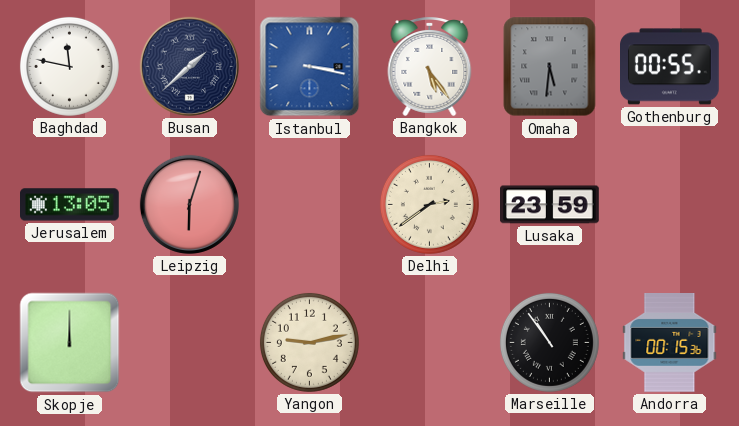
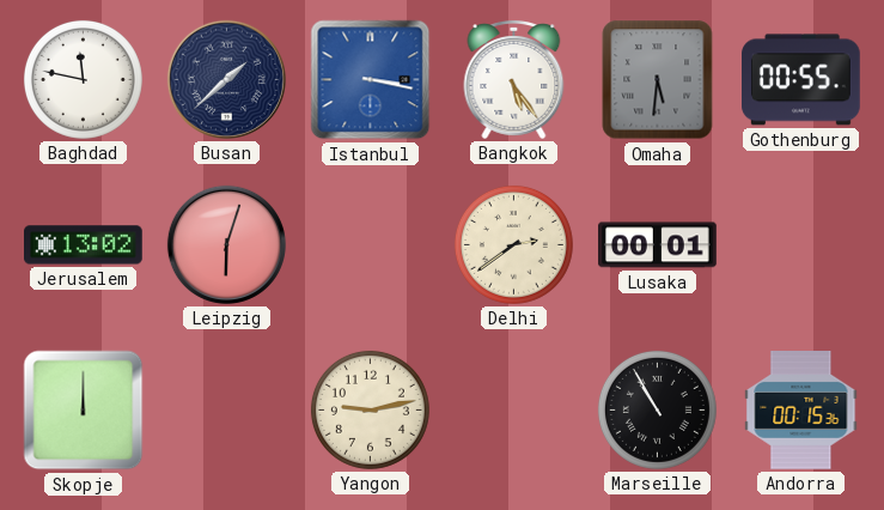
Jerusalem: 13:05 -> 13:02 (84, 245)
Lusaka: 23:59 -> 00:01 (658, 245)
Marseille: 10:54 -> 10:55 (657, 409)
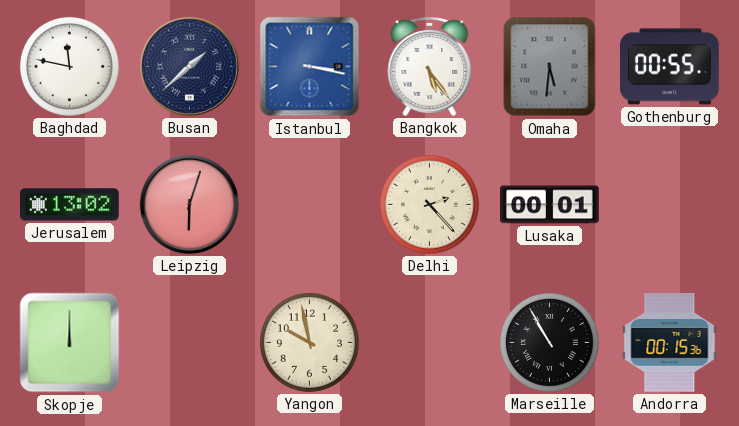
Delhi: 2:39 -> 2:23 (429, 204)
Yangon: 9:13 -> 9:58 (309, 342)
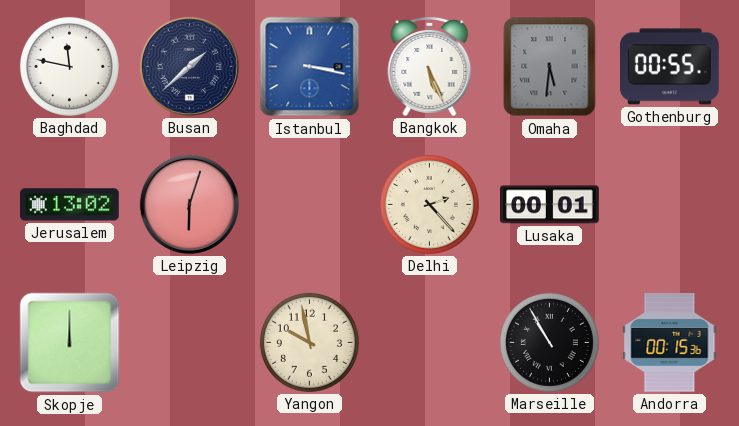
Bangkok: 5:24 -> 5:26 (430, 67)
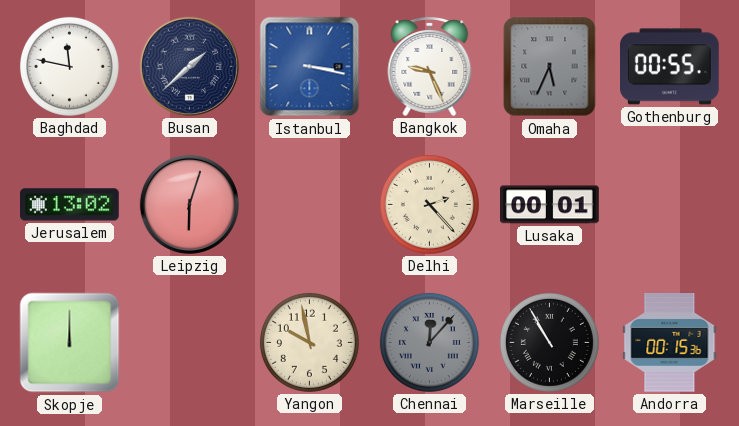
Bangkok: 5:26 -> 9:26 (430, 67)
Omaha: 5:31 -> 5:34 (550, 67)
Chennai: none -> 12:07 (429, 342)
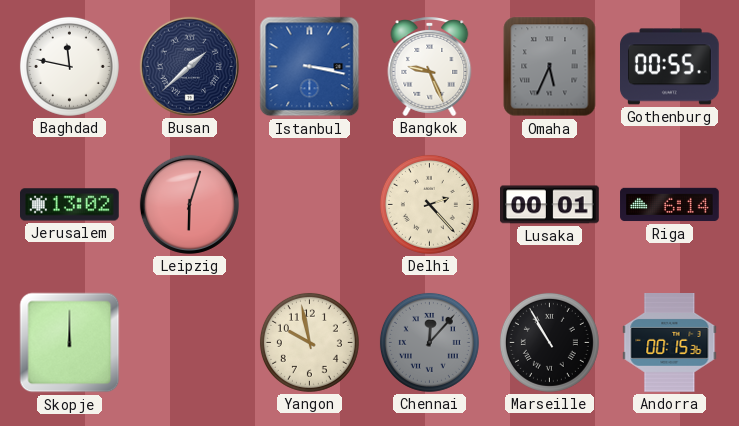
Riga: none -> 6:14 (670, 205)
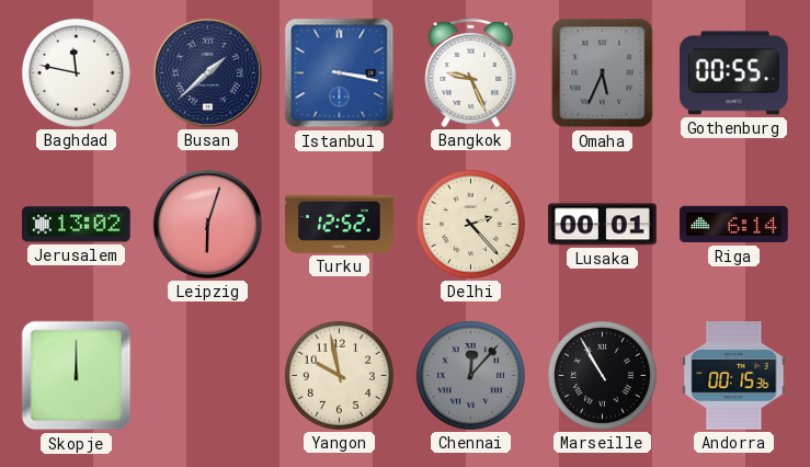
Turku: none -> 12:52 (340, 224)
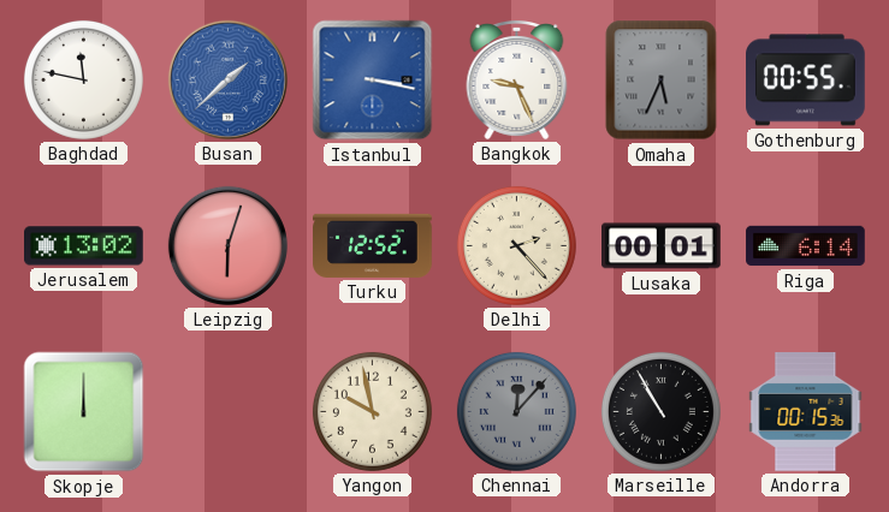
Busan dial: navy -> blue (227, 79)
